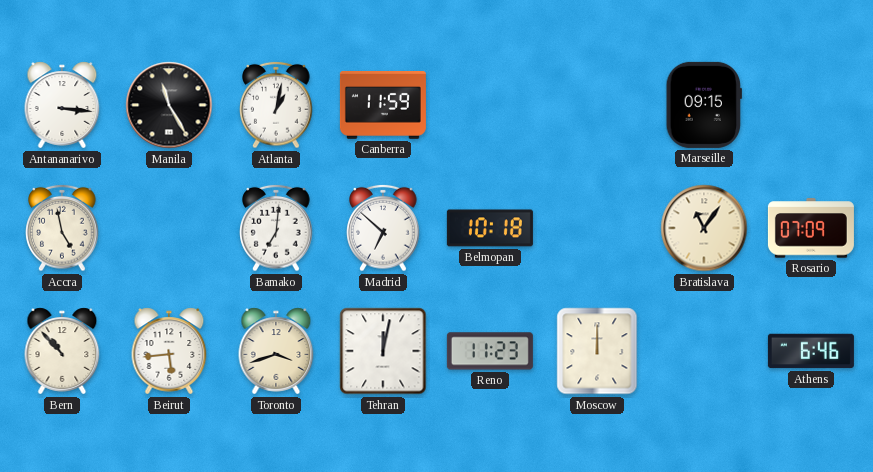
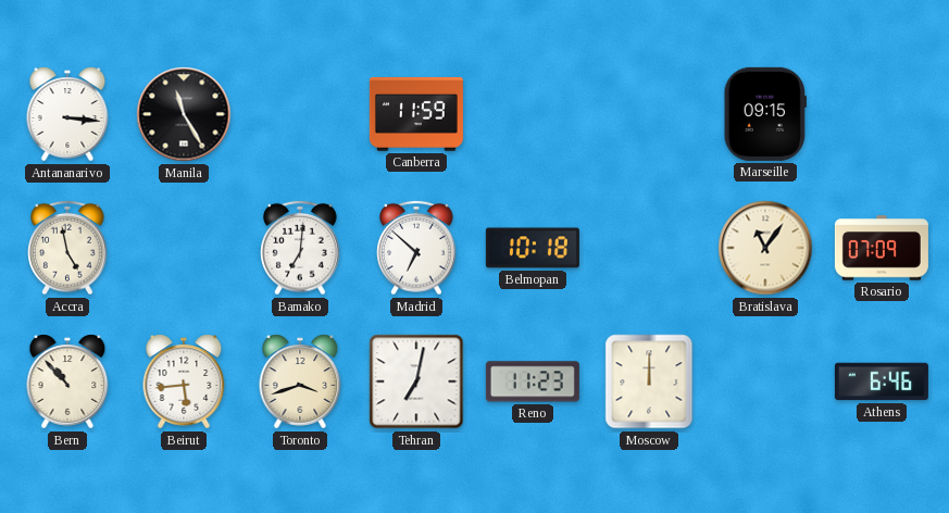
Atlanta: 1:02 -> none (276, 105)
Tehran: 12:02 -> 7:02 (416, 381)
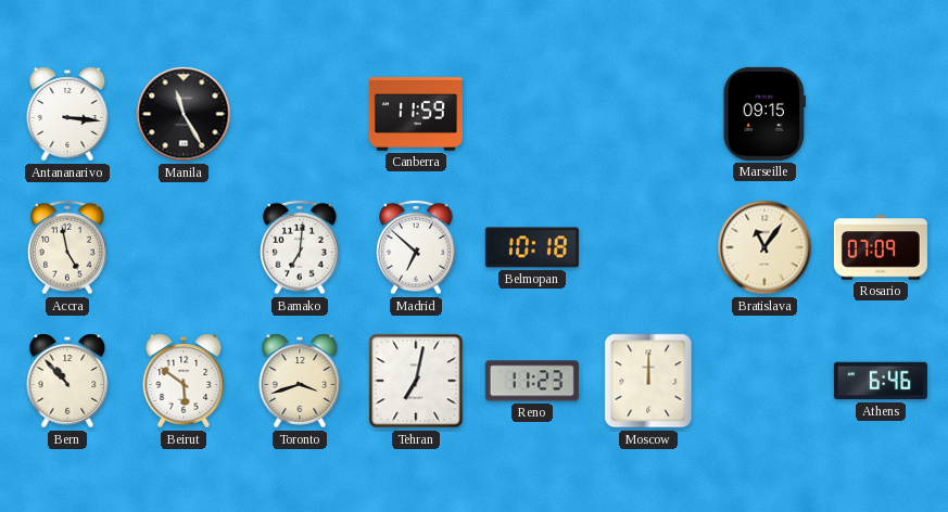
Beirut: 5:44 -> 5:51 (184, 381)
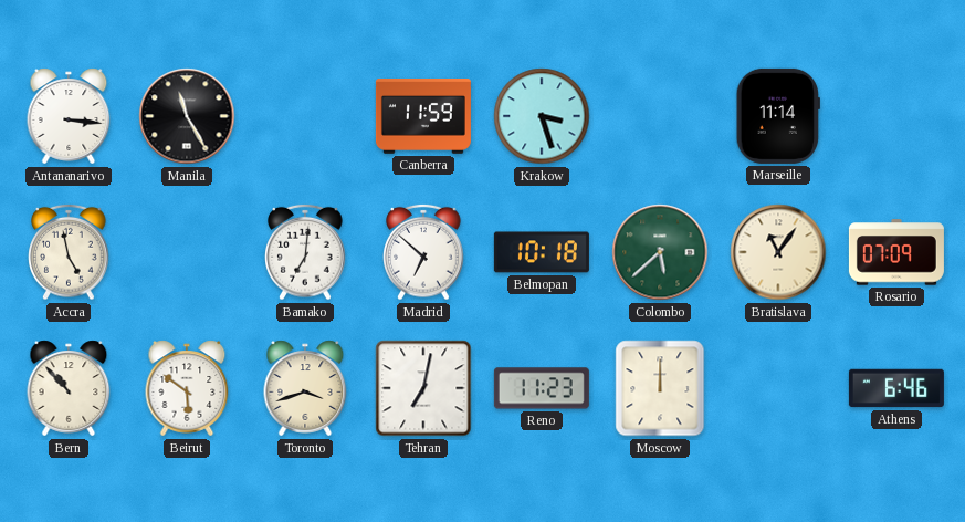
Krakow: none -> 3:27 (542, 116)
Marseille: 09:15 -> 11:14 (778, 116)
Colombo: none -> 5:38 (660, 252)
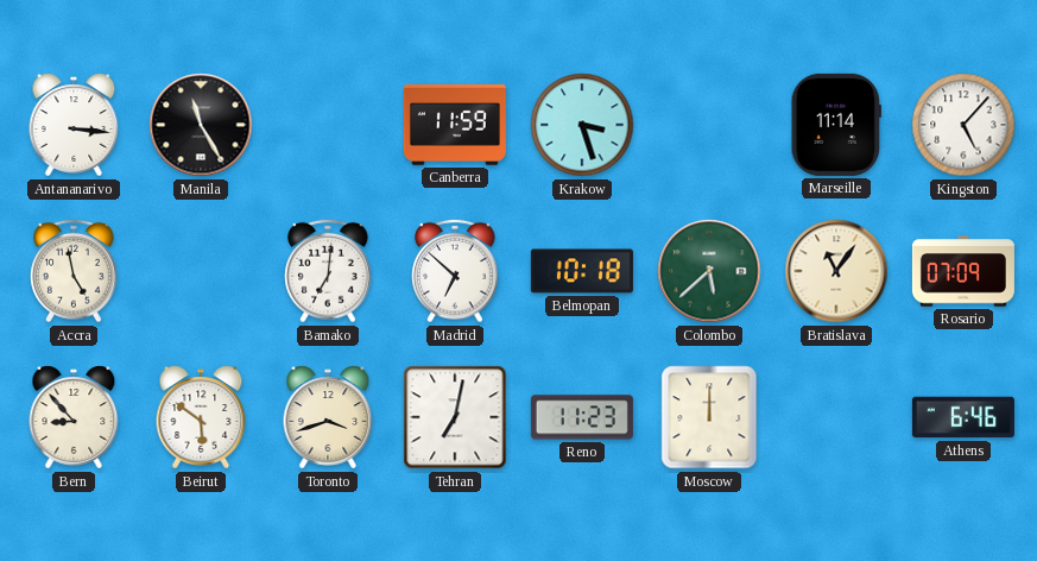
Kingston: none -> 5:07 (963, 125)
Bern: 10:53 -> 8:53 (74, 417)
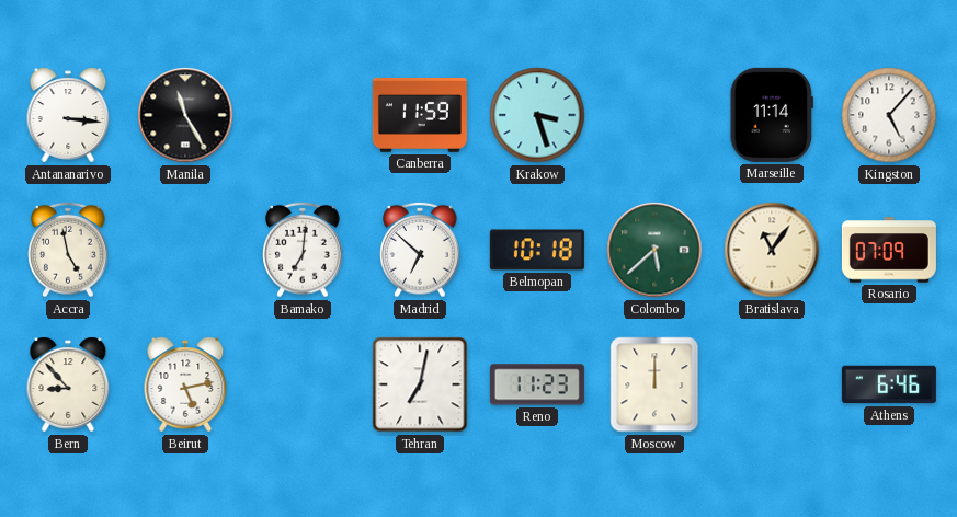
Beirut: 5:51 -> 5:13 (185, 384)
Toronto: 3:42 -> none (328, 417)
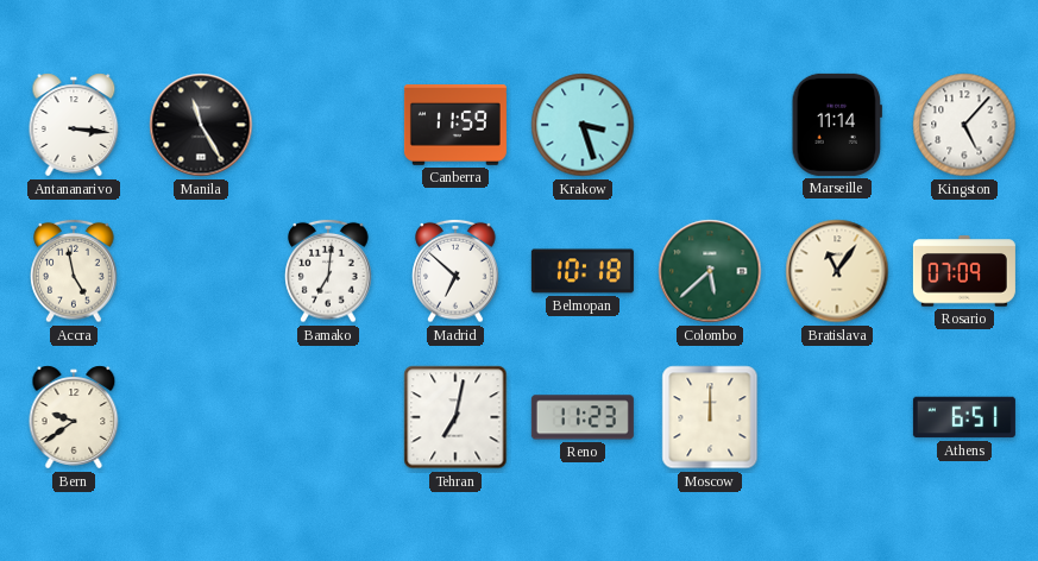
Bern: 8:53 -> 9:39 (74, 417)
Beirut: 5:13 -> none (185, 384)
Athens: 6:46 -> 6:51 (964, 417)
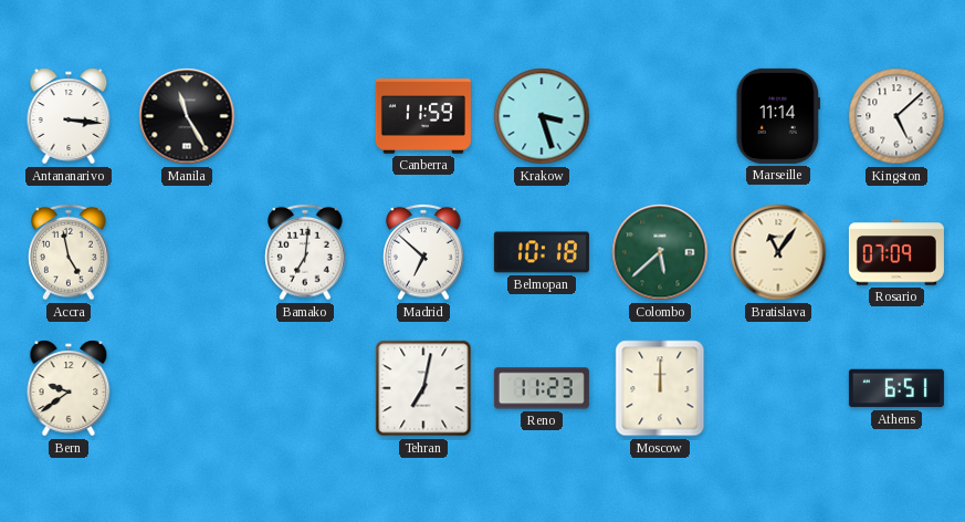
Kingston: 5:07 -> 5:08 (896, 116)
